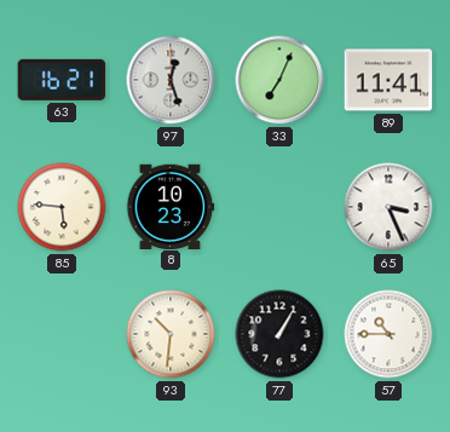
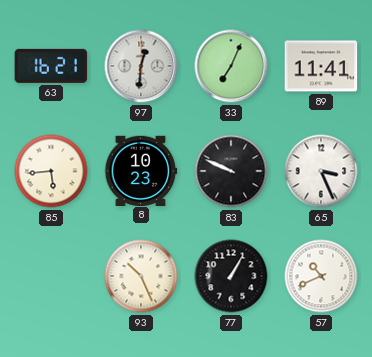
97: 12:27 -> 12:31 (141, 66)
85: 5:46 -> 5:44 (51, 171)
83: none -> 9:49 (231, 171)
93: 10:31 -> 10:26 (141, 276)
57: 10:45 -> 10:41 (321, 276)
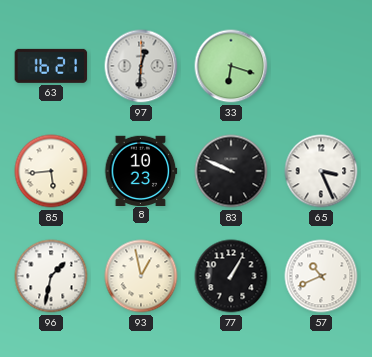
33: 7:04 -> 6:18 (231, 66)
89: 11:41 -> none (321, 66)
96: none -> 1:32 (51, 276)
93: 10:26 -> 12:58 (141, 276)
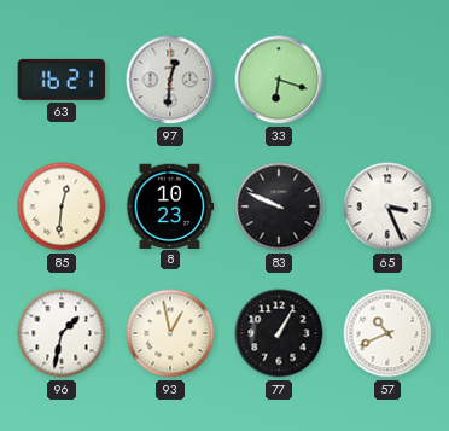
85: 5:44 -> 12:31 (62, 206)
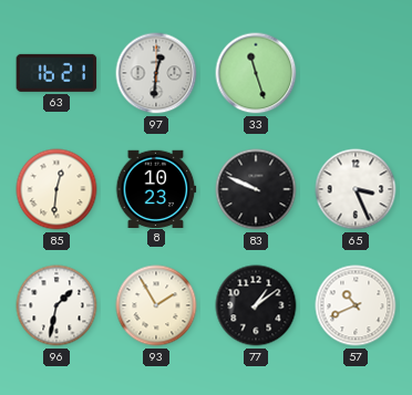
33: 6:18 -> 11:27 (256, 73)
93: 12:58 -> 1:55 (156, 305)
77: 1:05 -> 1:09 (256, 305)
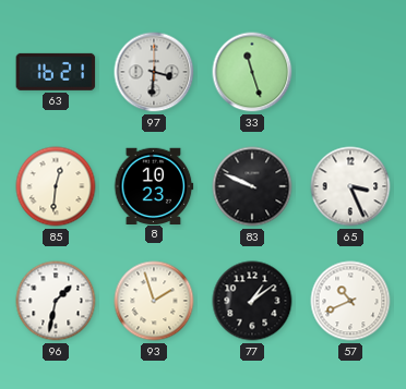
97: 12:31 -> 3:31 (154, 72)
93: 1:55 -> 1:57 (154, 301)
